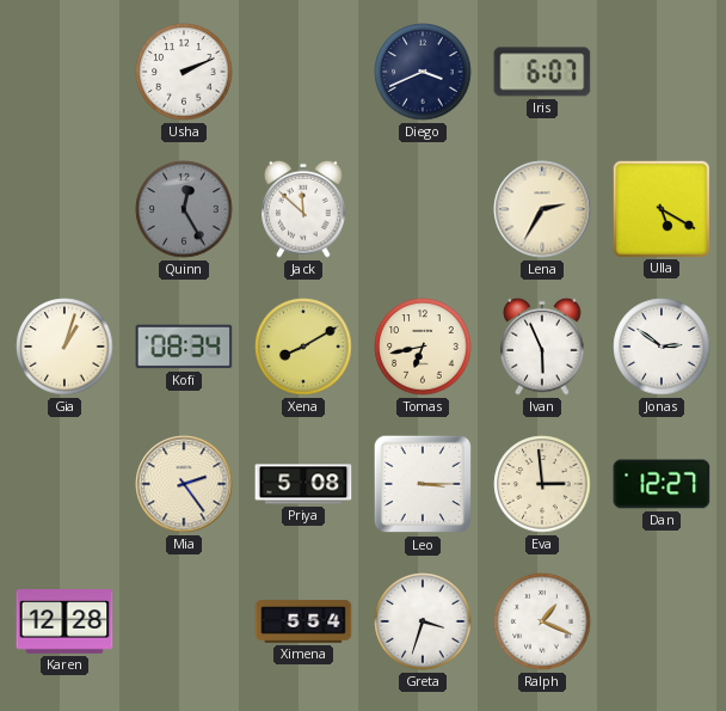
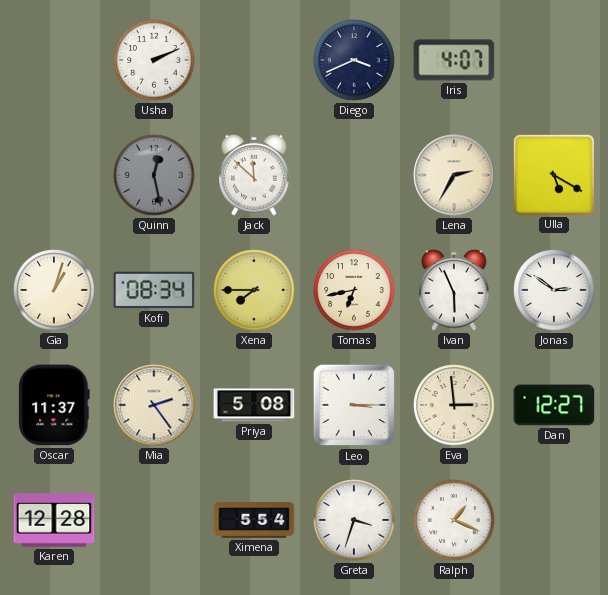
Iris: 6:07 -> 4:07 (454, 60)
Quinn: 12:25 -> 12:28 (154, 175)
Xena: 8:10 -> 7:45 (254, 290)
Oscar: none -> 11:37 (54, 405)
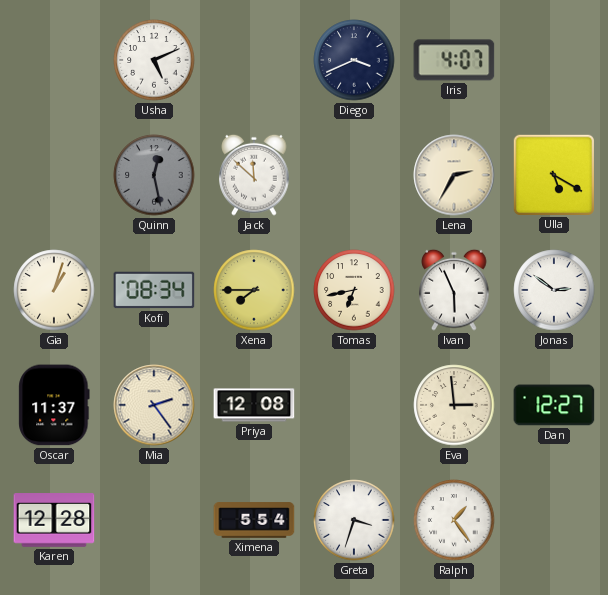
Usha: 2:11 -> 5:11 (154, 60)
Priya: 5:08 -> 12:08 (254, 405)
Leo: 3:15 -> none (354, 405)
Ralph: 1:19 -> 1:24 (454, 520)
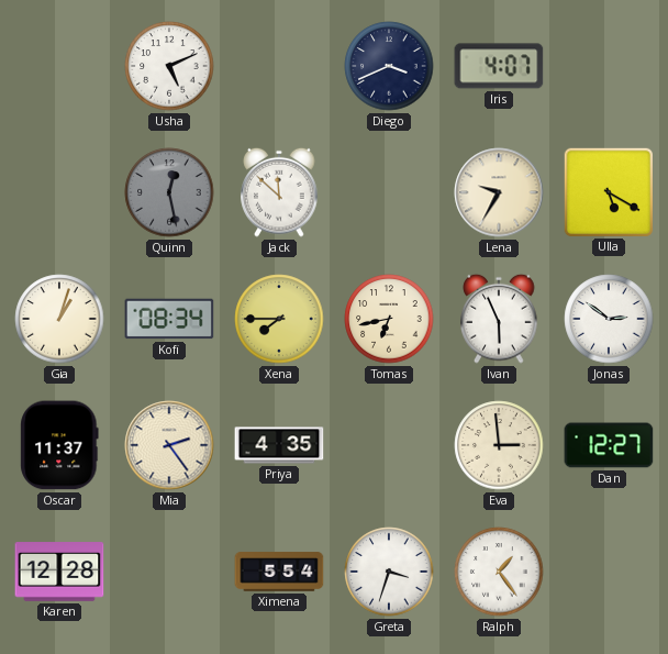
Lena: 2:35 -> 9:35 (499, 192)
Priya: 12:08 -> 4:35 (279, 445)
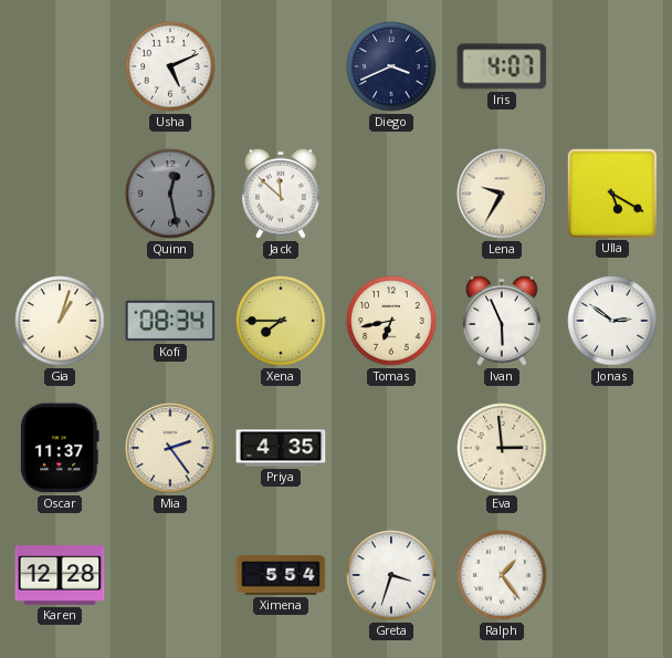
Dan: 12:27 -> none (609, 445)
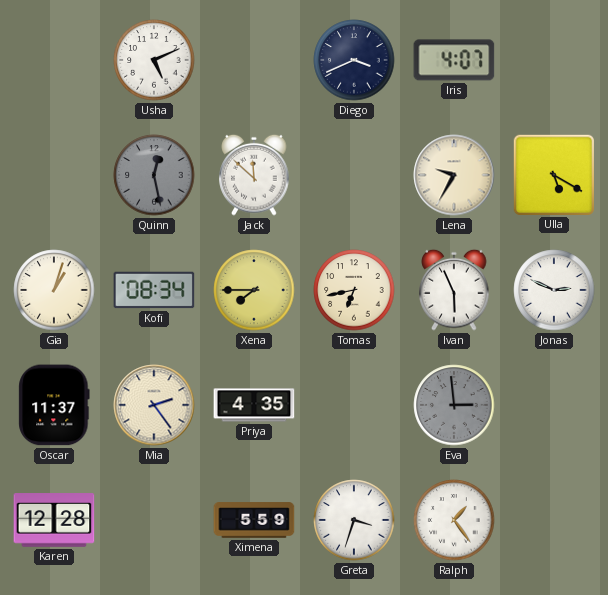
Jonas: 2:51 -> 2:49 (554, 290)
Eva dial: cream -> grey (454, 405)
Ximena: 5:54 -> 5:59 (254, 520)
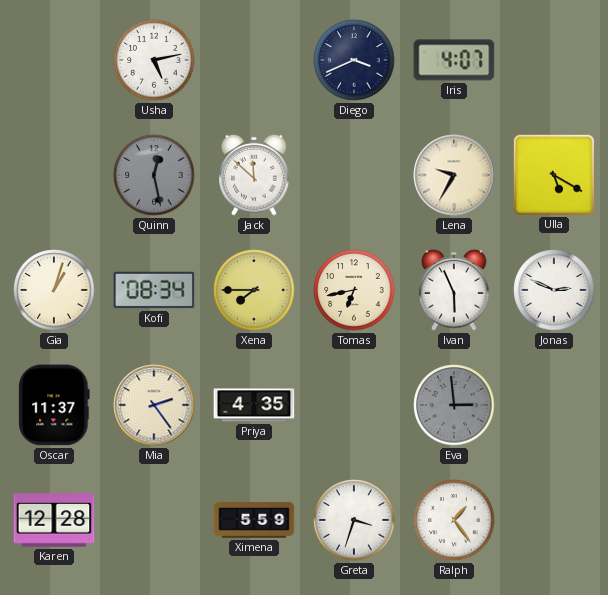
Usha: 5:11 -> 5:13 (154, 60)
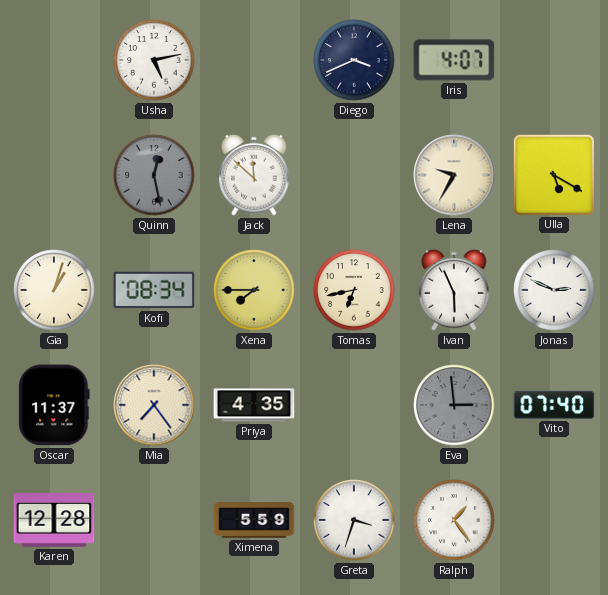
Mia: 2:24 -> 7:24 (154, 405)
Vito: none -> 07:40 (554, 405)
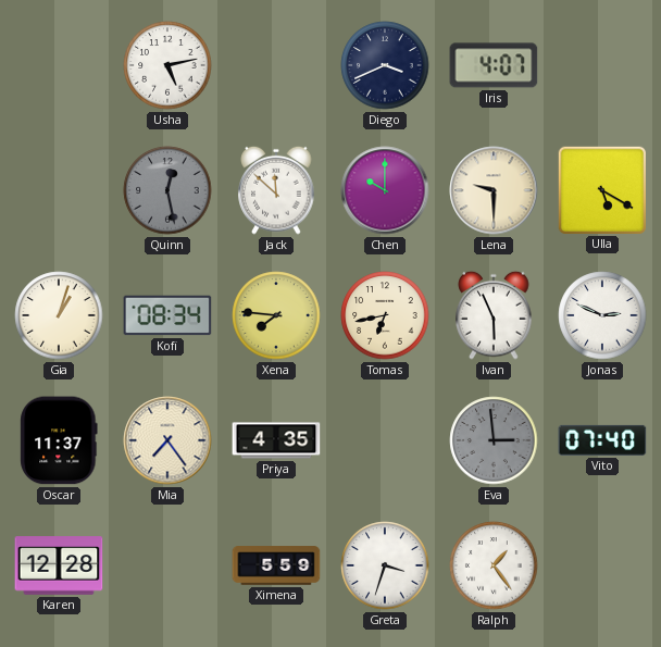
Chen: none -> 10:00 (385, 190)
Lena: 9:35 -> 9:30 (494, 190)
Xena: 7:45 -> 7:46 (276, 315)
